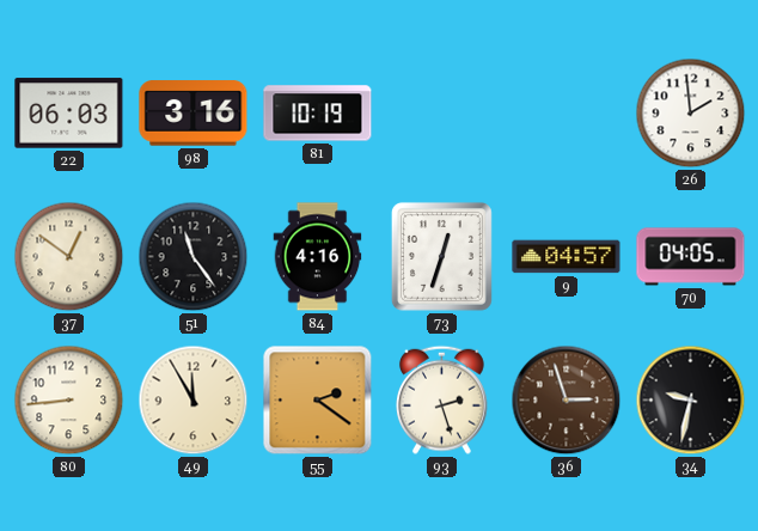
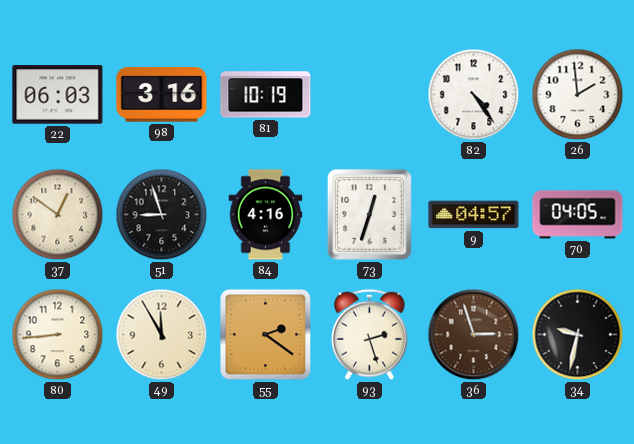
82: none -> 4:24 (474, 95)
51: 11:24 -> 8:57 (162, 215)
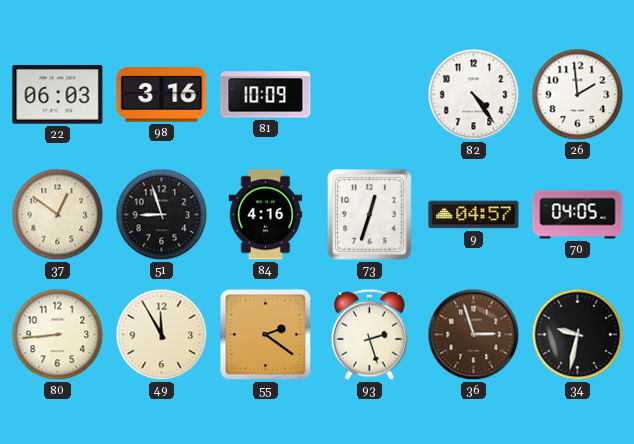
81: 10:19 -> 10:09 (266, 95)
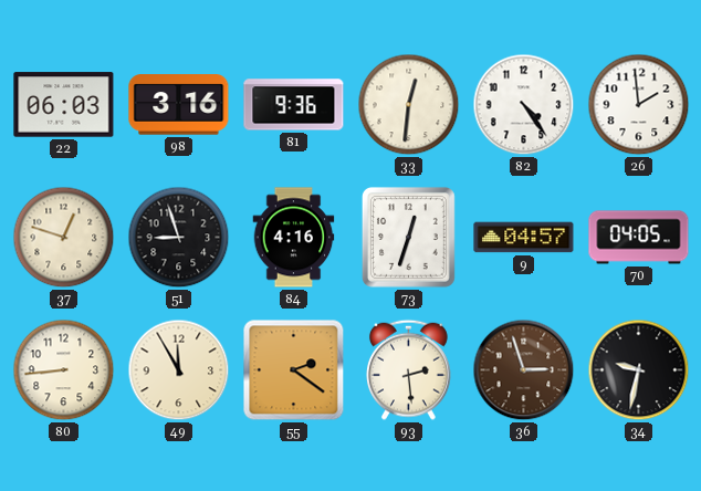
81: 10:09 -> 9:36 (294, 105)
33: none -> 12:31 (409, 105)
37: 12:51 -> 12:48 (64, 238)
93: 2:27 -> 2:29 (409, 369)
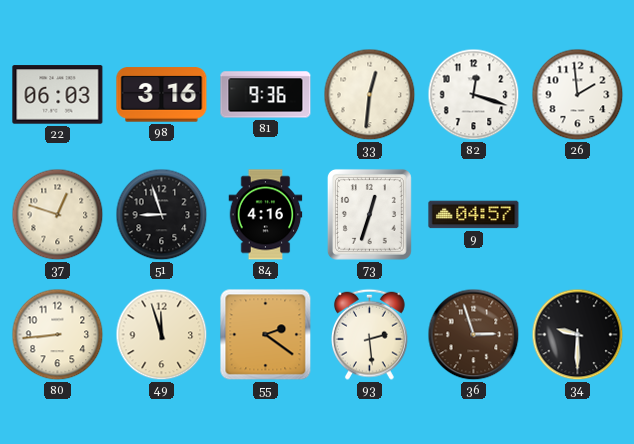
82: 4:24 -> 12:18 (474, 95)
70: 04:05 -> none (639, 238)
49: 11:55 -> 11:57 (162, 335)
34: 9:32 -> 9:30 (578, 335)
